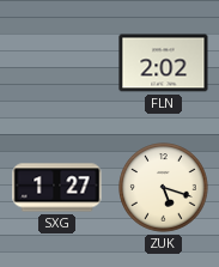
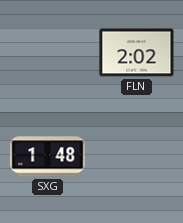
SXG: 1:27 -> 1:48 (48, 157)
ZUK: 5:18 -> none (164, 188)
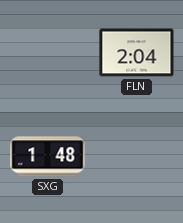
FLN: 2:02 -> 2:04 (137, 53)
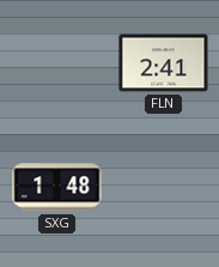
FLN: 2:04 -> 2:41 (164, 63)
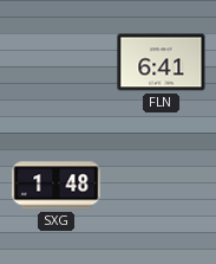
FLN: 2:41 -> 6:41 (162, 63)
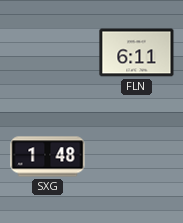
FLN: 6:41 -> 6:11 (137, 53)
